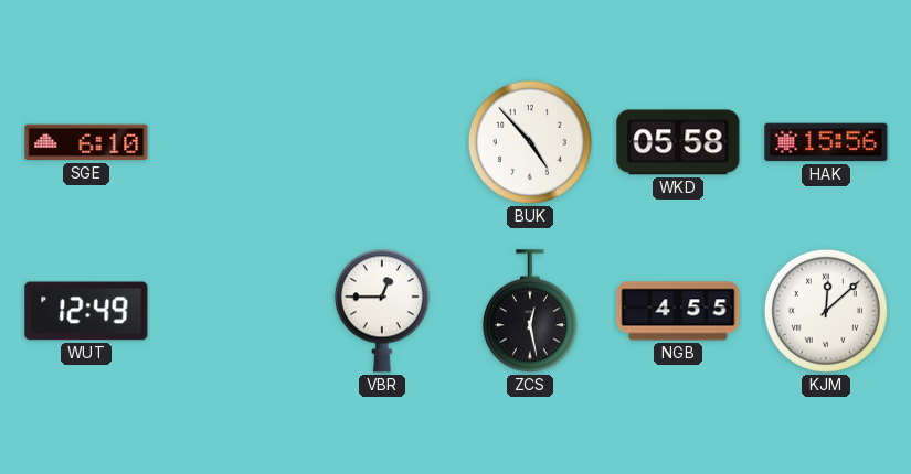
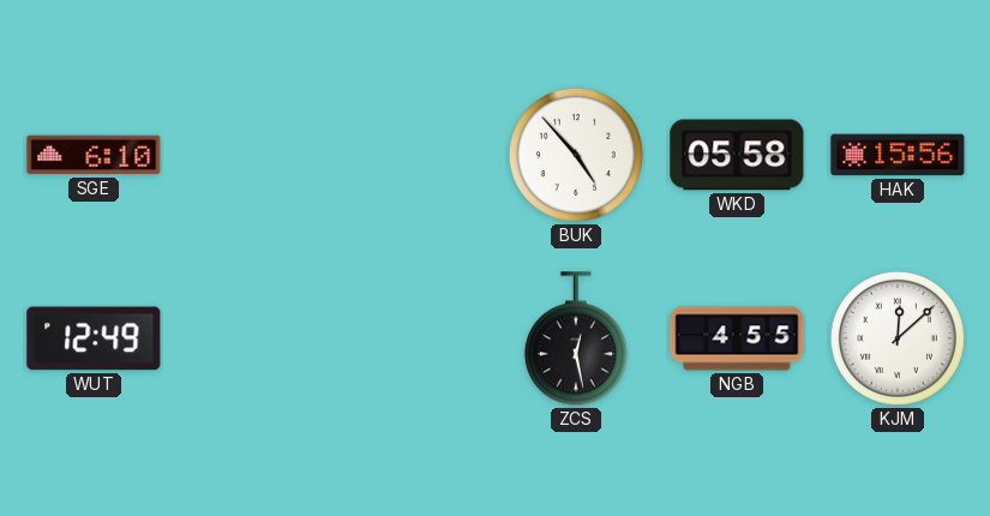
VBR: 12:45 -> none (382, 311)
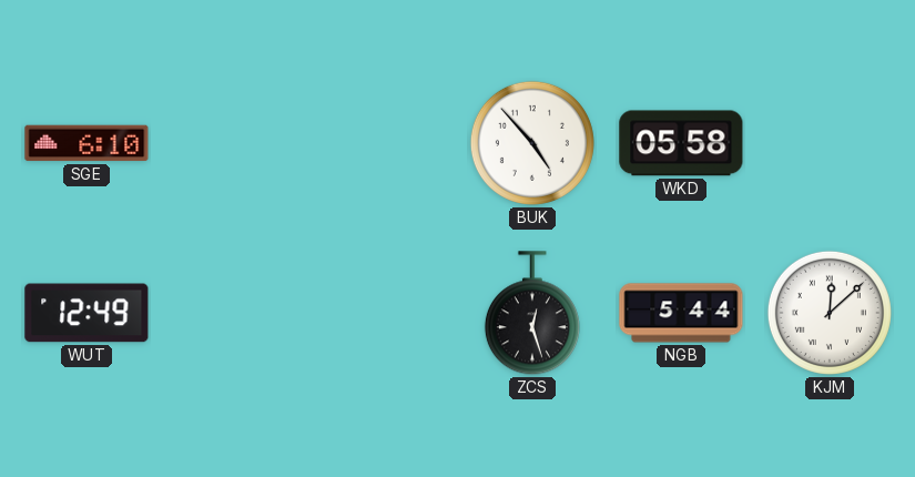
HAK: 15:56 -> none (898, 155)
ZCS: 12:28 -> 12:27 (532, 314)
NGB: 4:55 -> 5:44 (681, 313)
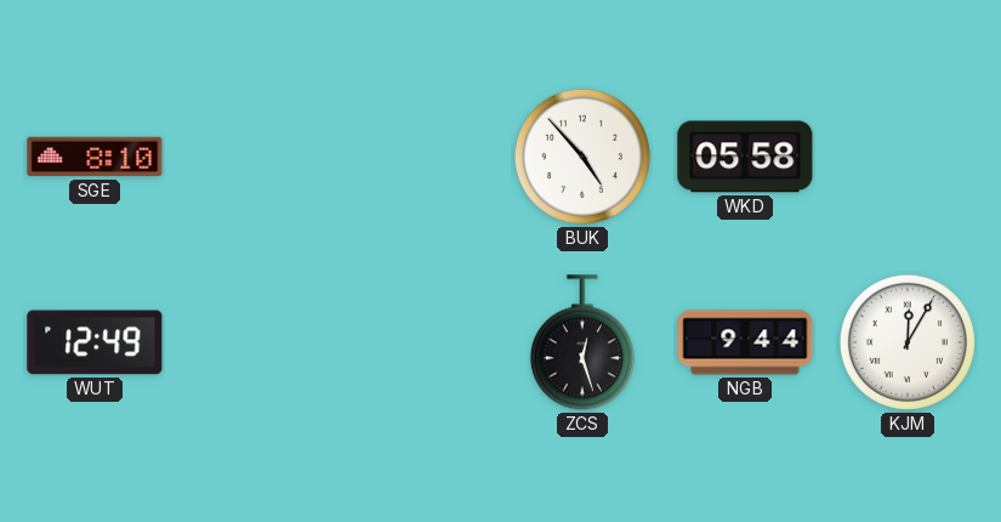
SGE: 6:10 -> 8:10 (95, 157)
NGB: 5:44 -> 9:44 (745, 342)
KJM: 12:08 -> 12:05 (908, 342)
